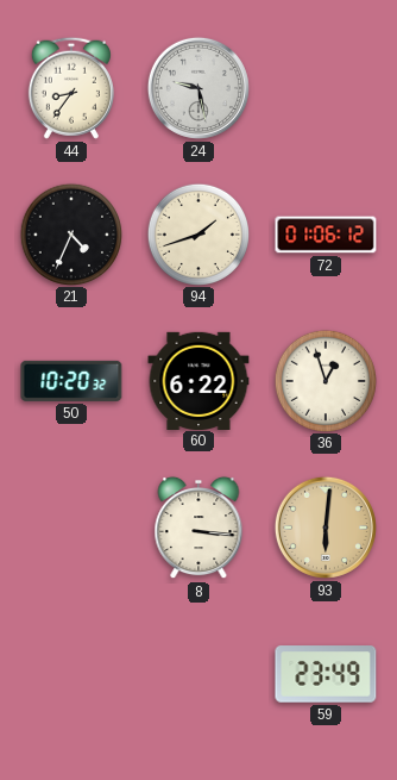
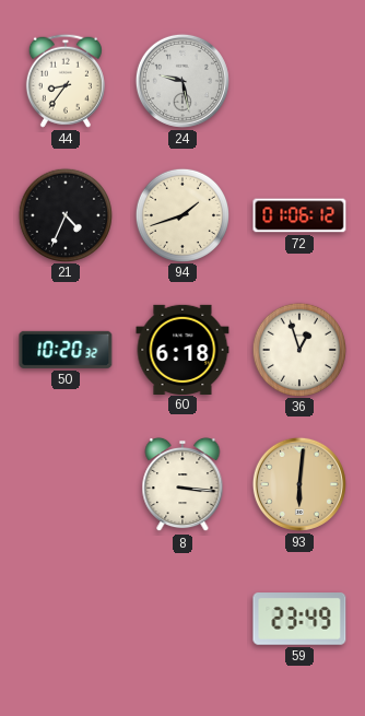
60: 6:22 -> 6:18 (182, 349)
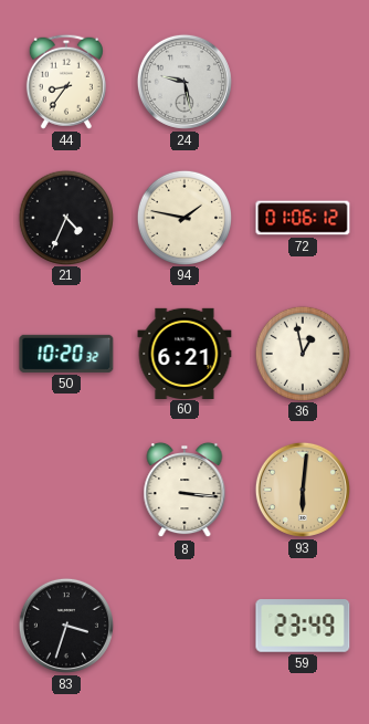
94: 1:42 -> 1:47 (183, 217)
60: 6:18 -> 6:21 (184, 353)
36: 12:57 -> 12:58 (302, 353)
83: none -> 3:33 (66, 626)
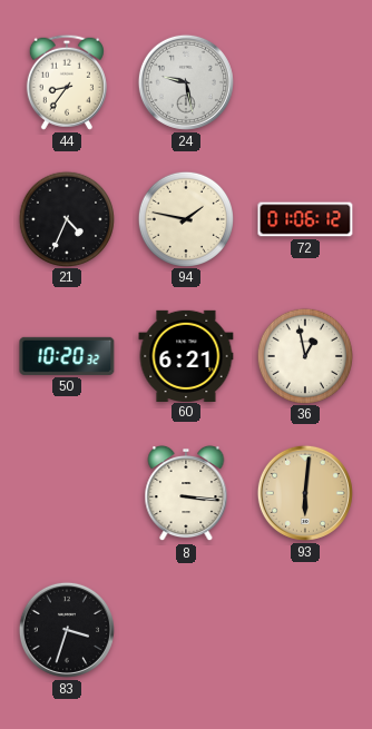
59: 23:49 -> none (303, 626)
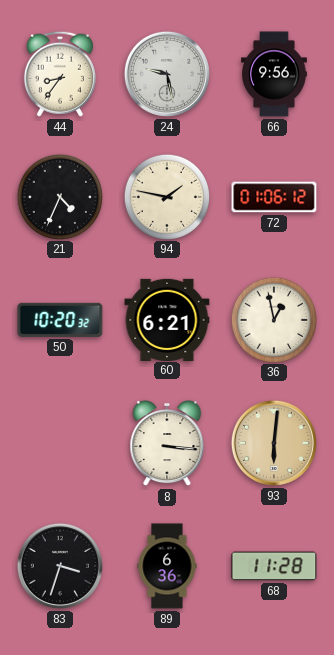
66: none -> 9:56 (275, 74)
89: none -> 6:36 (167, 566)
68: none -> 11:28 (274, 566)
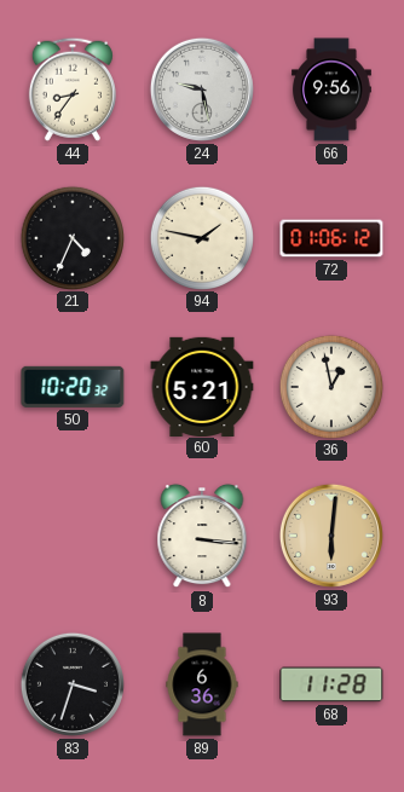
60: 6:21 -> 5:21 (202, 386)
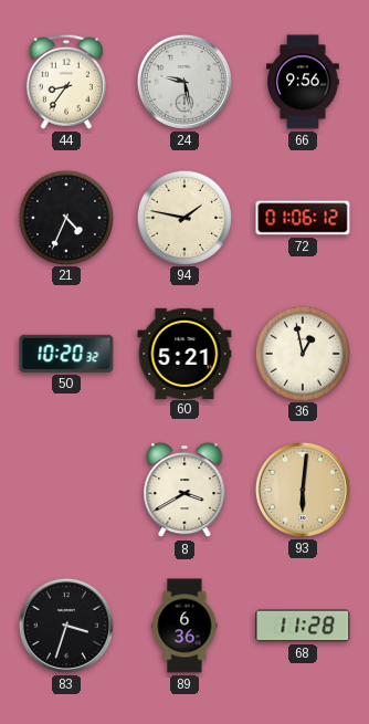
8: 3:16 -> 3:40 (184, 490)
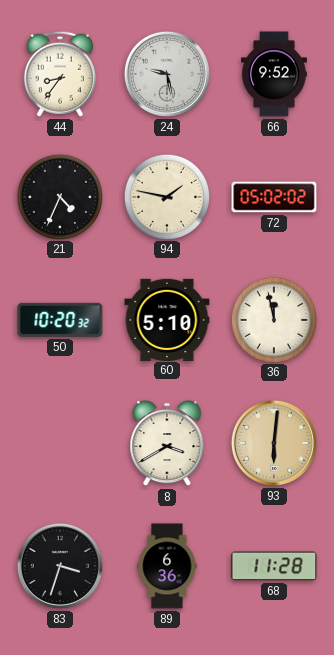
66: 9:56 -> 9:52 (275, 74)
72: 01:06 -> 05:02 (274, 197)
60: 5:21 -> 5:10 (167, 319)
36: 12:58 -> 11:58 (273, 319)
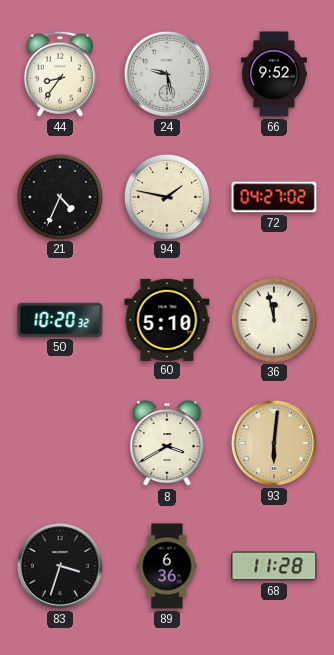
72: 05:02 -> 04:27 (274, 197)
